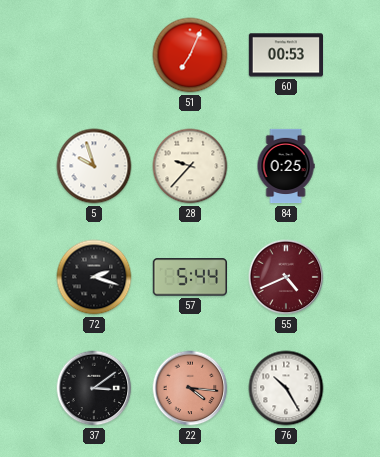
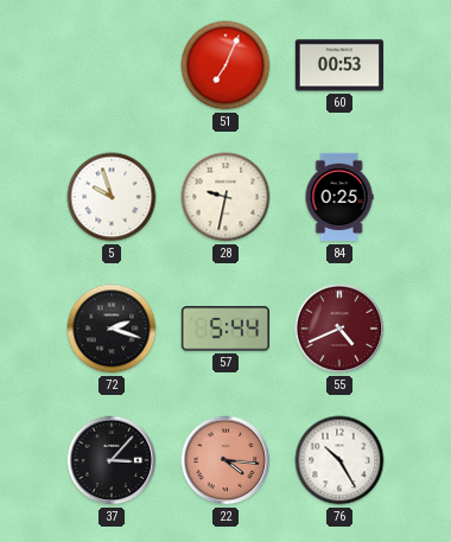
28: 9:37 -> 9:32 (225, 197)
37: 3:09 -> 3:07 (112, 460)
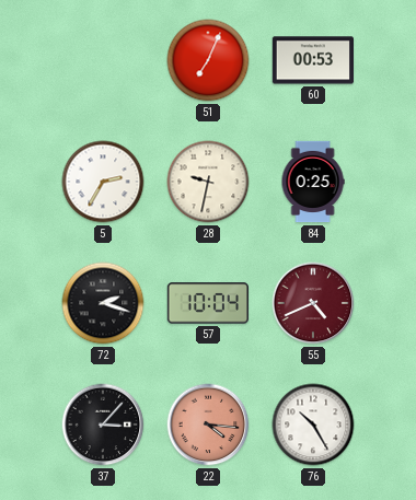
5: 9:57 -> 2:35 (103, 182)
57: 5:44 -> 10:04 (207, 303)
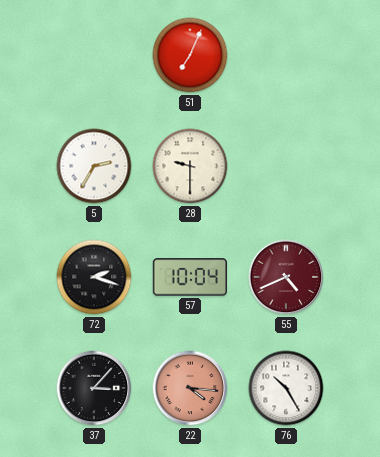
60: 00:53 -> none (312, 60)
28: 9:32 -> 9:30 (190, 166)
84: 0:25 -> none (313, 182)
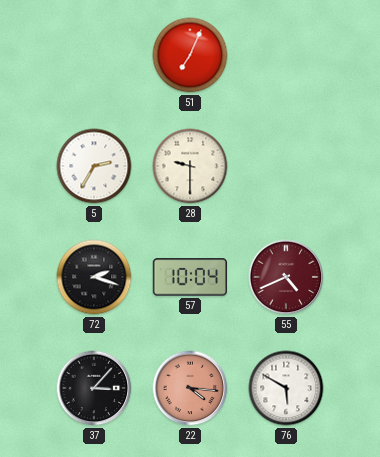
76: 10:25 -> 5:50 (286, 388)
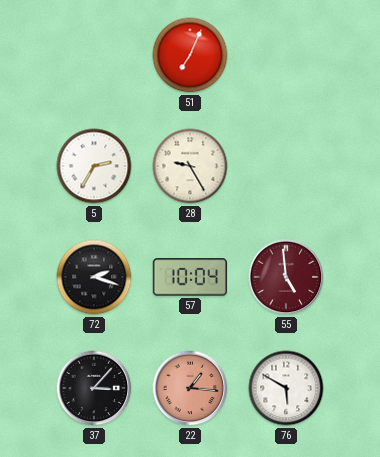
28: 9:30 -> 9:25 (190, 166)
55: 4:41 -> 4:59 (286, 277)
22: 4:16 -> 1:16 (190, 388)
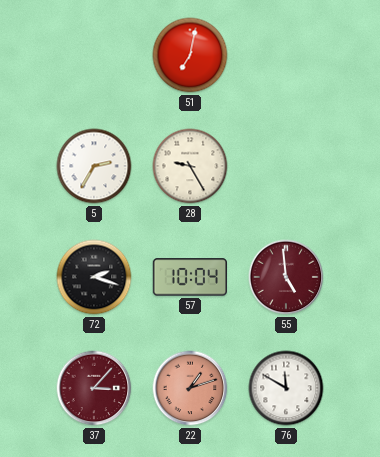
51: 7:04 -> 7:02 (190, 55)
37 dial: black -> burgundy (94, 388)
22: 1:16 -> 1:12 (190, 388)
76: 5:50 -> 11:50 (286, 388)
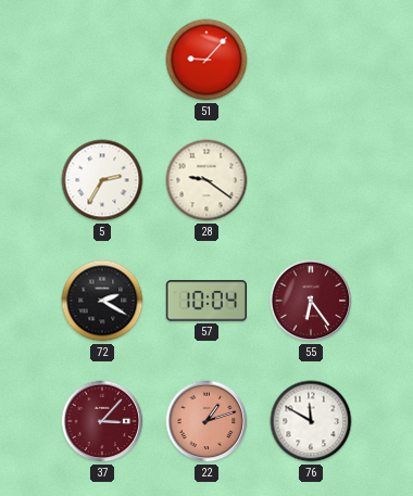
51: 7:02 -> 9:07 (206, 60)
28: 9:25 -> 9:21 (206, 180)
72: 2:18 -> 2:20 (102, 301)
55: 4:59 -> 6:24 (311, 301)
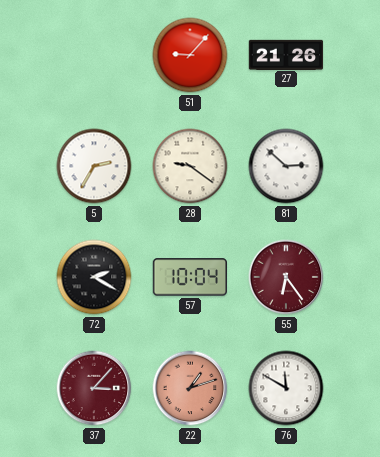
27: none -> 21:26 (286, 54)
81: none -> 2:52 (286, 166)
